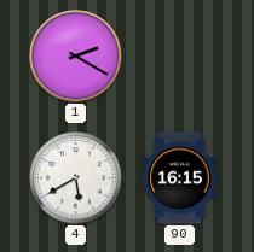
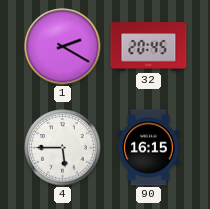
32: none -> 20:45 (149, 47)
4: 5:40 -> 5:45 (63, 148)
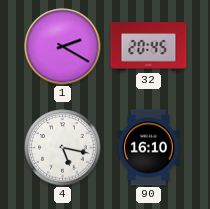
4: 5:45 -> 5:17 (63, 148)
90: 16:15 -> 16:10 (149, 148)
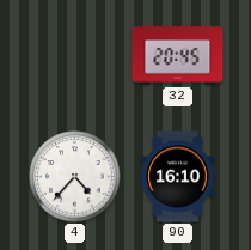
1: 2:20 -> none (63, 47)
4: 5:17 -> 4:37 (75, 177)
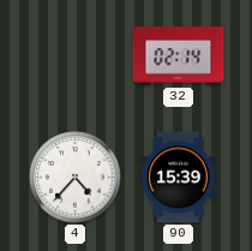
32: 20:45 -> 02:14 (179, 56)
90: 16:10 -> 15:39 (179, 178)
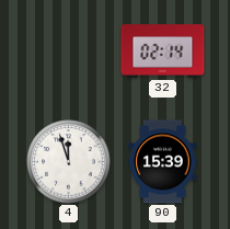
4: 4:37 -> 11:57 (69, 162)
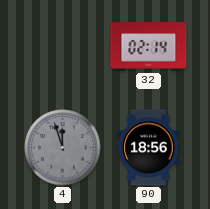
4 dial: white -> grey (63, 148)
90: 15:39 -> 18:56 (149, 148)
